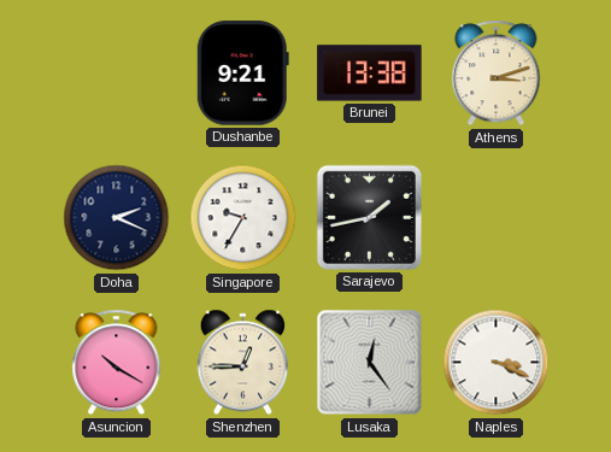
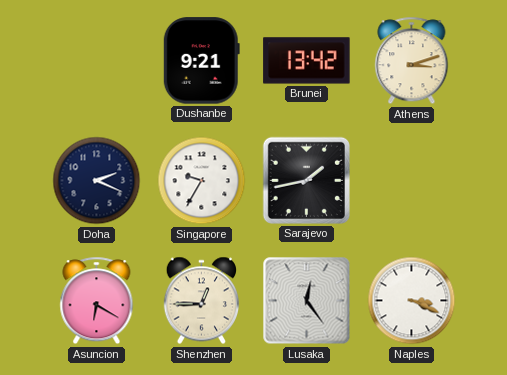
Brunei: 13:38 -> 13:42 (307, 61)
Asuncion: 10:20 -> 6:20 (97, 301)
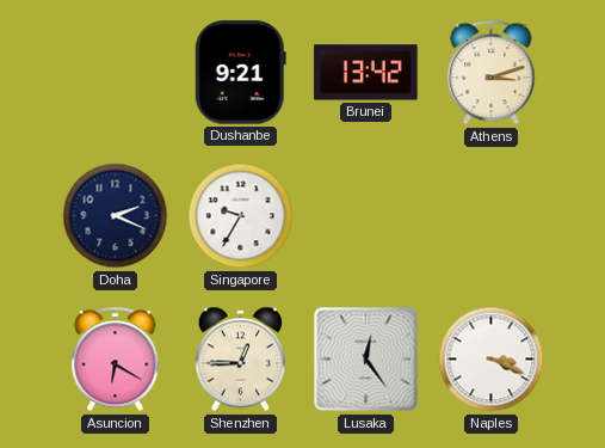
Sarajevo: 1:43 -> none (306, 180)
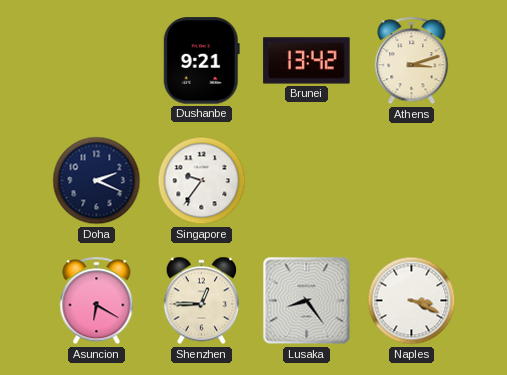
Singapore: 9:35 -> 9:36 (202, 181)
Lusaka: 12:24 -> 8:24 (307, 301)
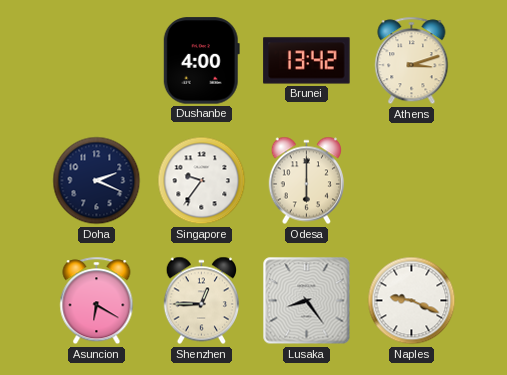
Dushanbe: 9:21 -> 4:00 (201, 61)
Odesa: none -> 6:00 (306, 181)
Naples: 3:19 -> 9:19 (412, 301)
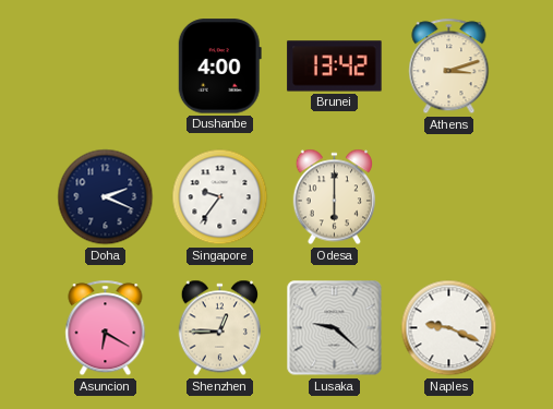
Lusaka: 8:24 -> 9:22 (335, 328)
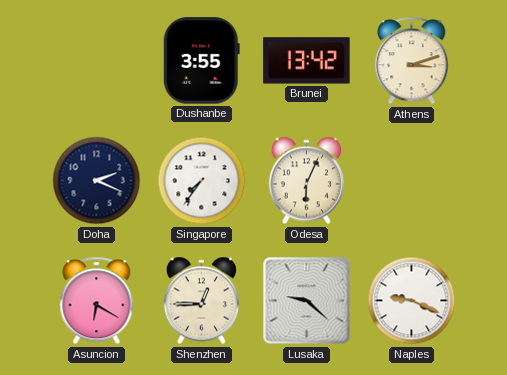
Dushanbe: 4:00 -> 3:55 (201, 61)
Singapore: 9:36 -> 7:36 (202, 181)
Odesa: 6:00 -> 6:04 (306, 181)
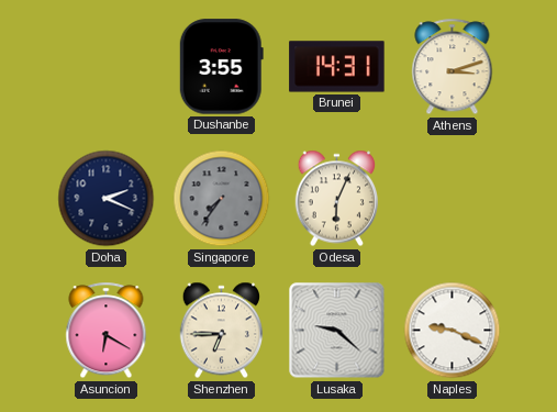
Brunei: 13:42 -> 14:31 (337, 67)
Singapore dial: white -> grey (222, 199)
Shenzhen: 12:45 -> 6:45 (221, 331)
